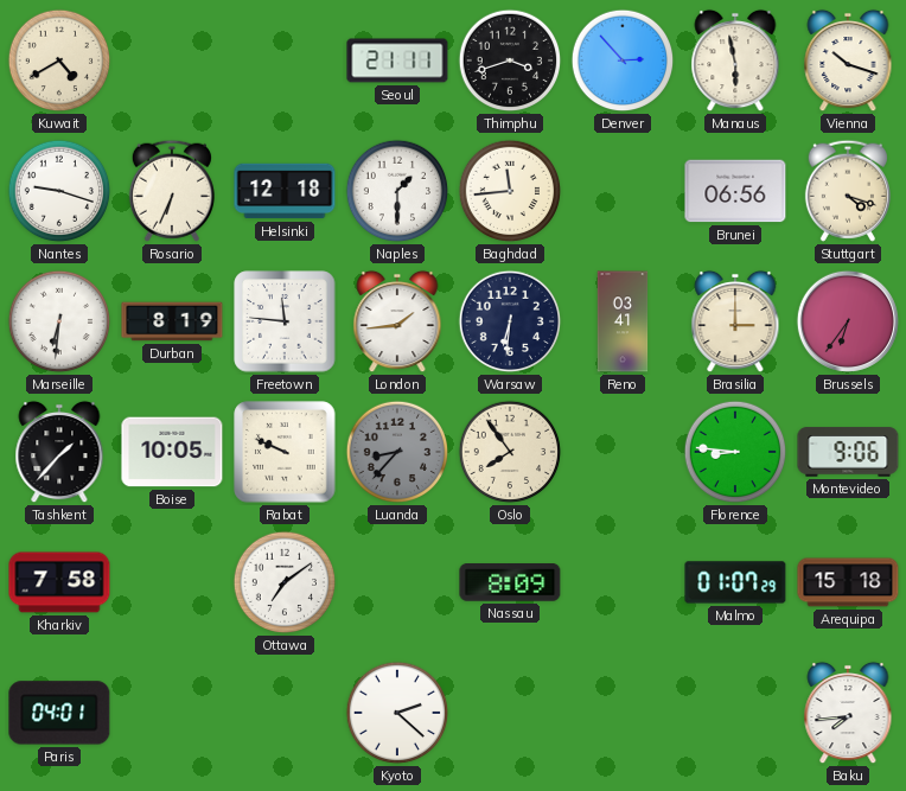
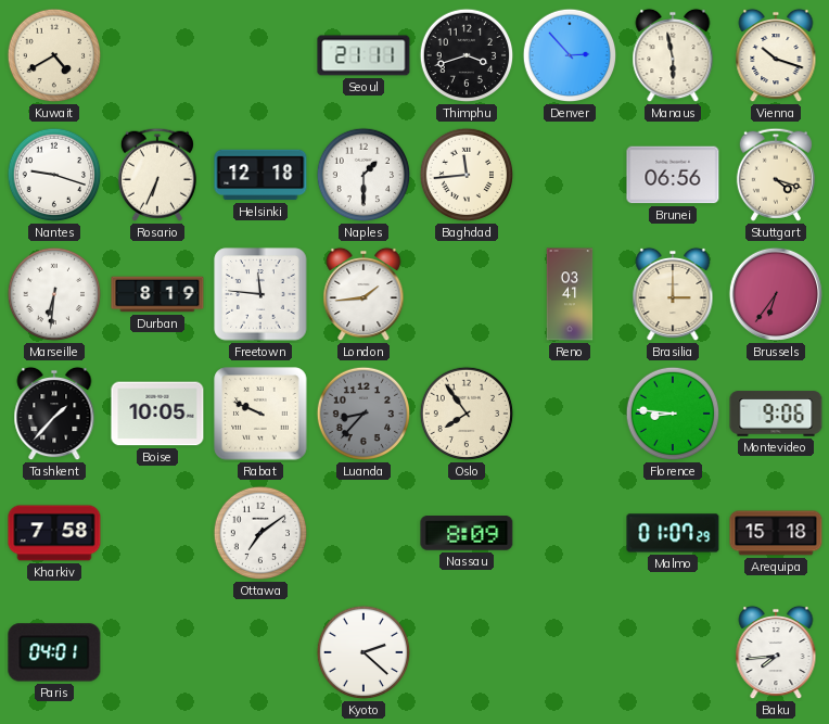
Warsaw: 6:31 -> none (510, 321)
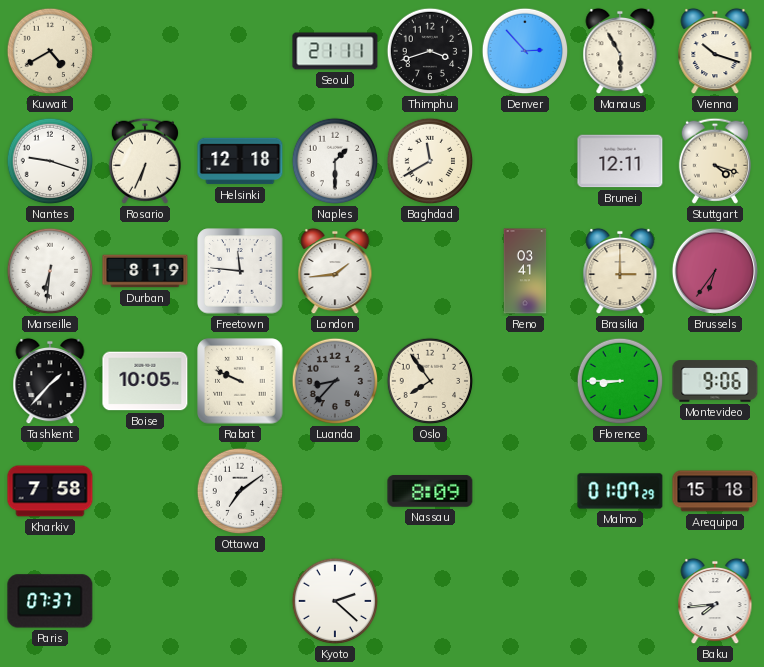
Manaus: 5:58 -> 5:55 (620, 51)
Baghdad: 11:44 -> 11:40 (430, 161)
Brunei: 06:56 -> 12:11 (620, 161)
Florence: 8:46 -> 8:45 (620, 381)
Paris: 04:01 -> 07:37 (50, 601)
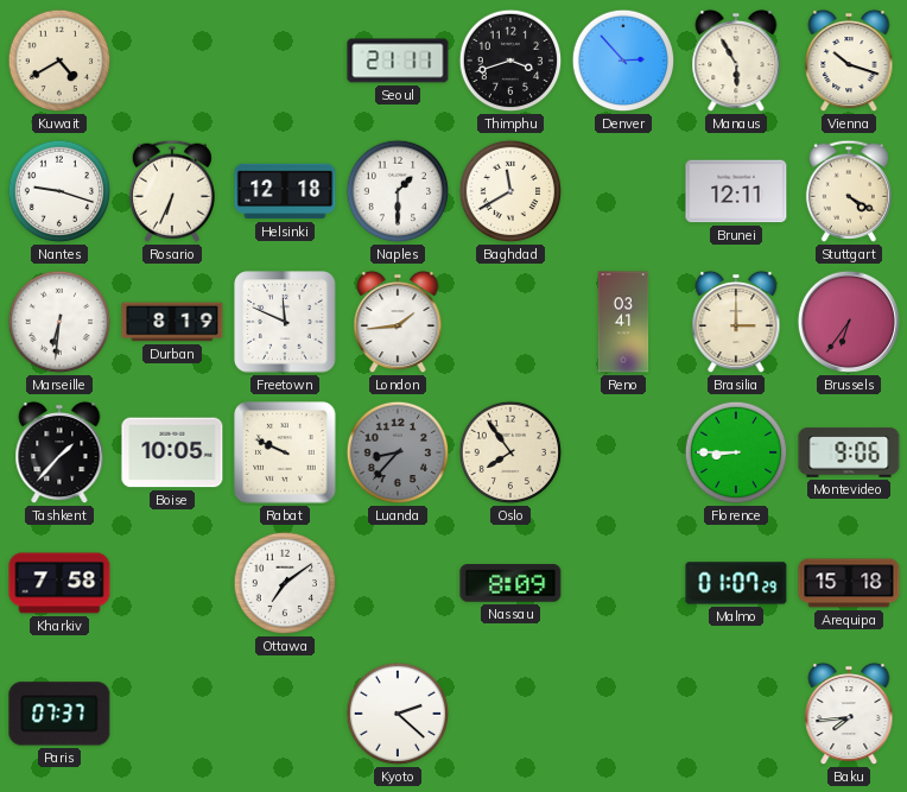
Stuttgart: 4:18 -> 4:20 (849, 191)
Freetown: 11:46 -> 11:49 (285, 322)
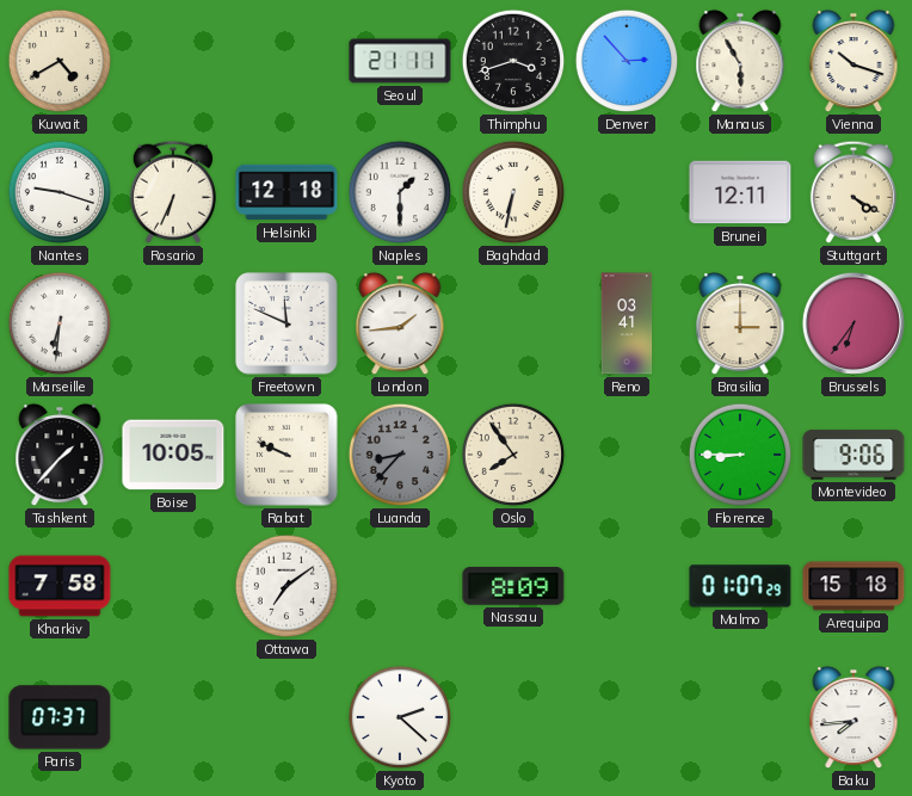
Baghdad: 11:40 -> 6:32 (513, 192)
Durban: 8:19 -> none (172, 322)
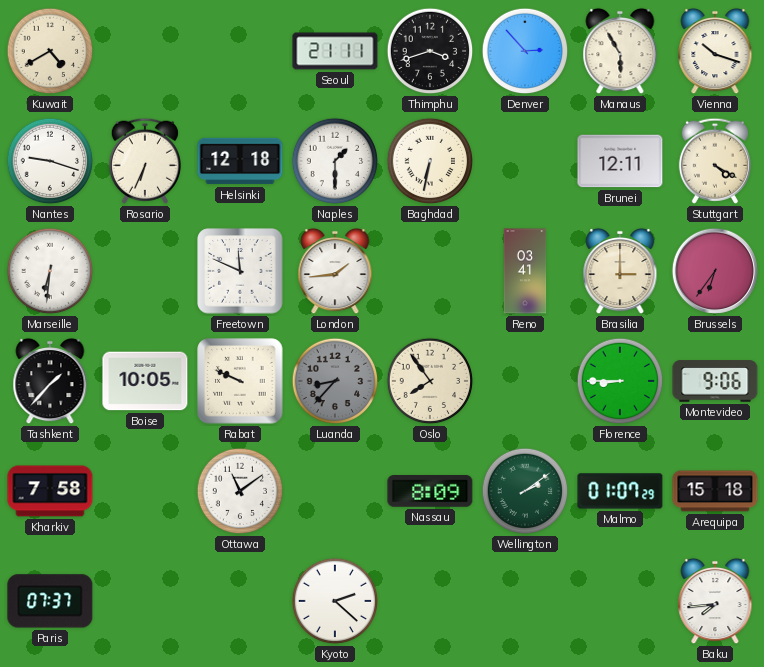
Ottawa: 7:09 -> 11:09 (240, 491)
Wellington: none -> 2:09 (525, 491)
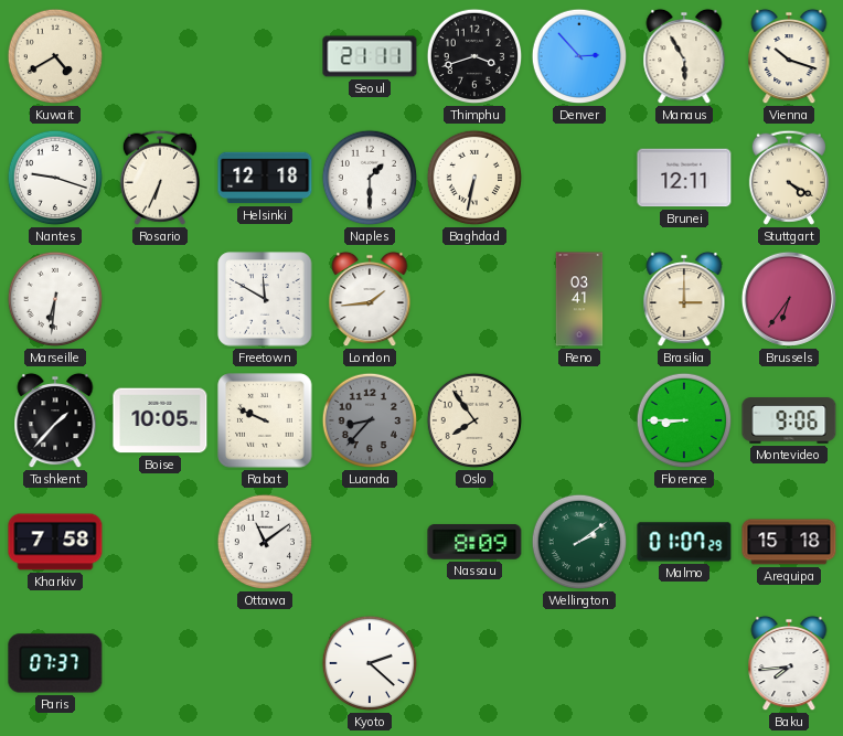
Freetown: 11:49 -> 11:50 (265, 299)
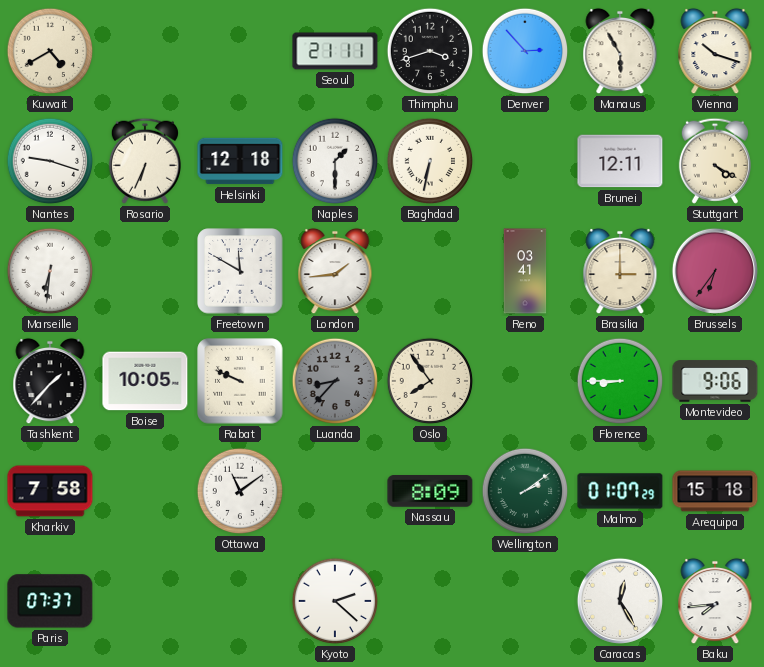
Caracas: none -> 12:25 (620, 601)
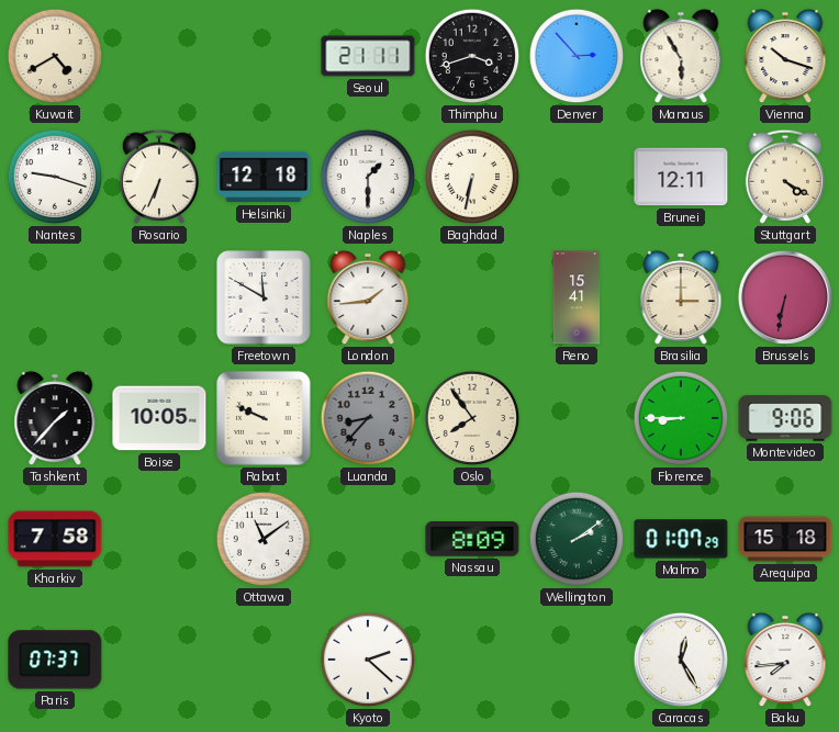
Marseille: 6:31 -> none (50, 271)
Reno: 03:41 -> 15:41 (577, 297)
Brussels: 6:36 -> 6:32 (785, 297)
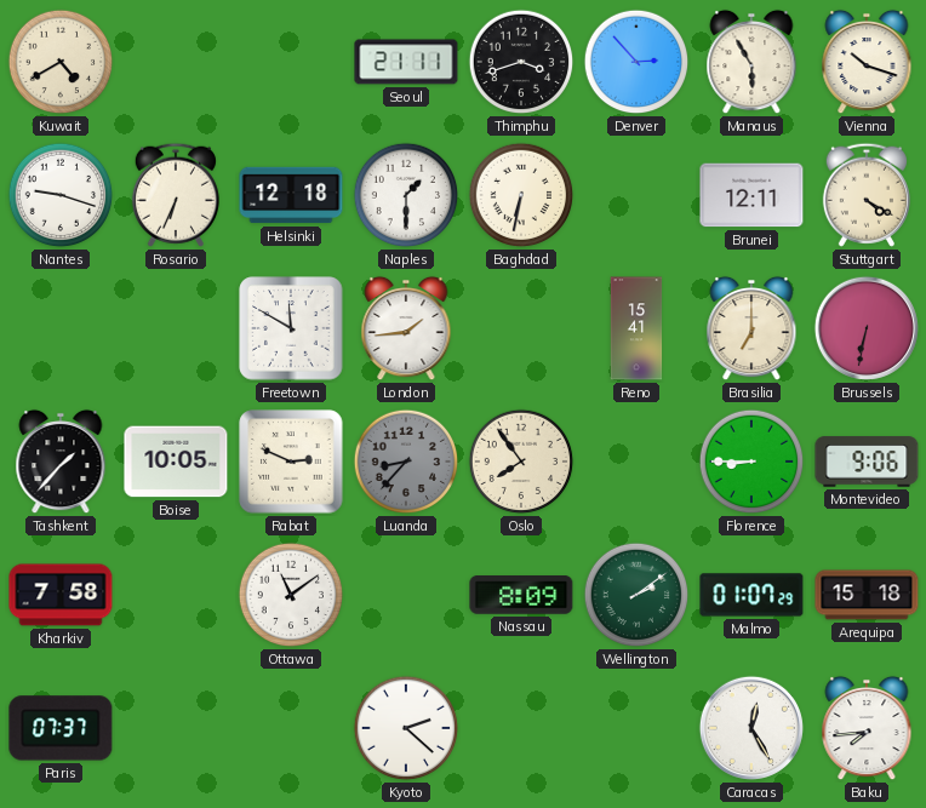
Brasilia: 3:00 -> 7:00 (751, 328)
Rabat: 9:49 -> 2:49 (291, 462)
